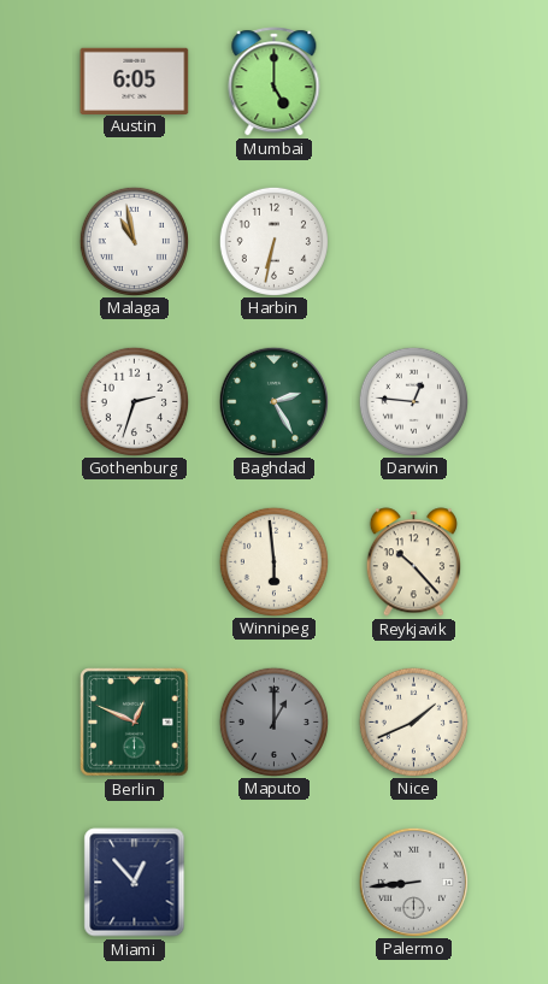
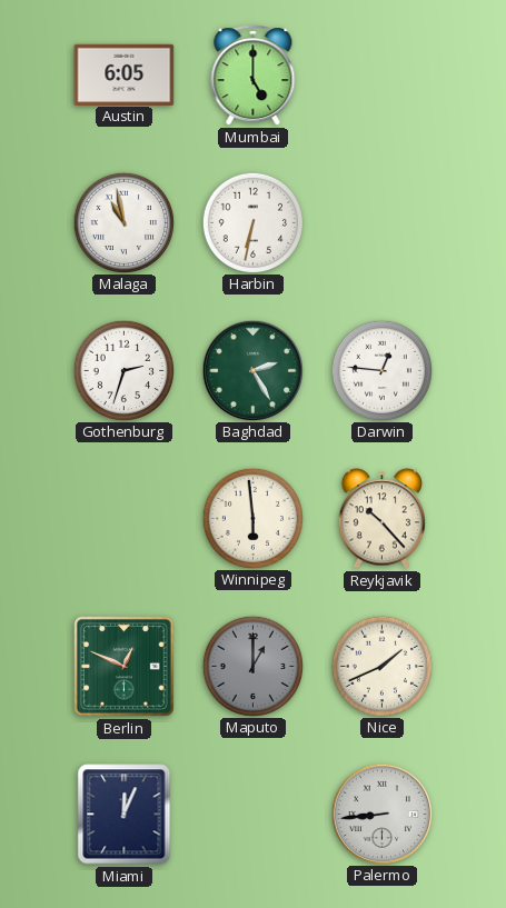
Miami: 12:53 -> 12:04 (125, 815)
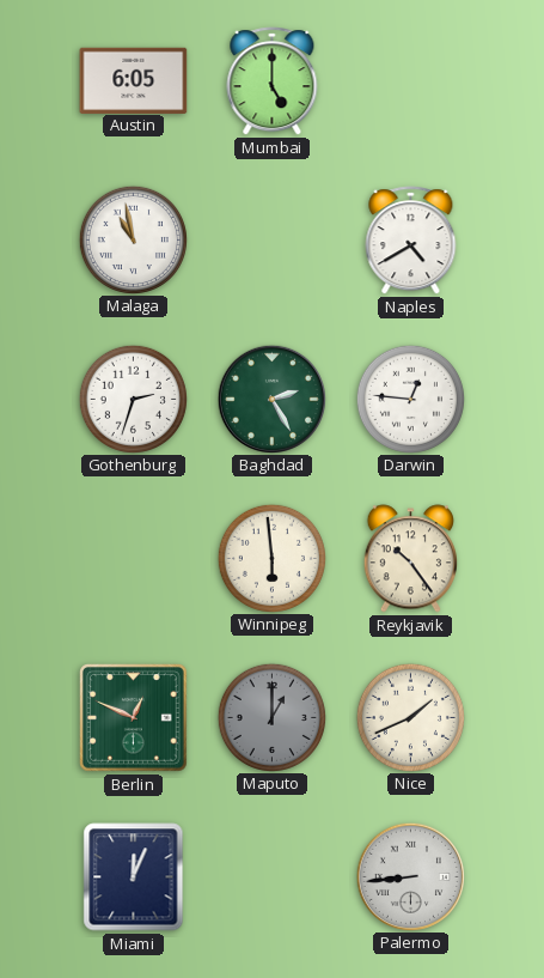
Harbin: 6:32 -> none (252, 222)
Naples: none -> 4:40 (411, 241)
Reykjavik: 10:23 -> 10:24 (410, 559)
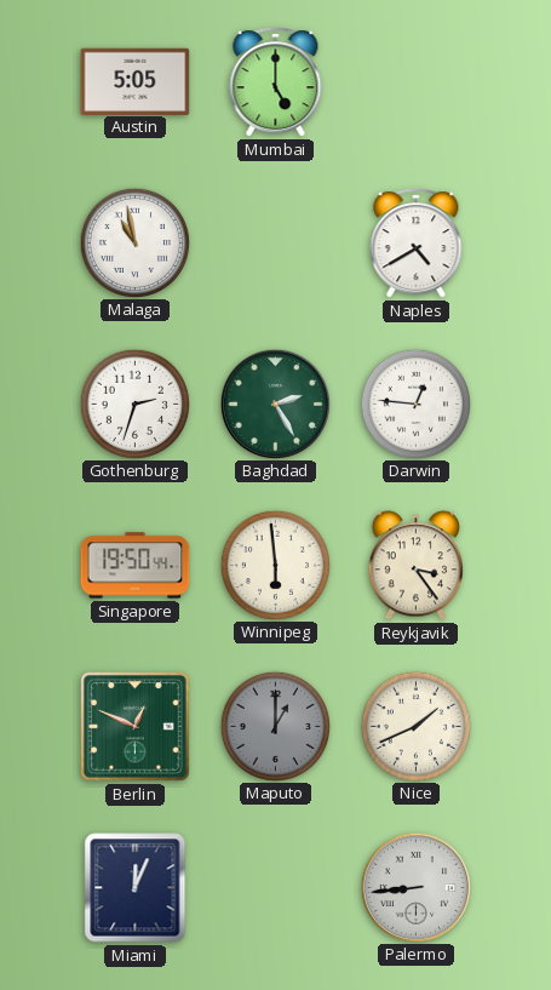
Austin: 6:05 -> 5:05 (136, 81)
Singapore: none -> 19:50 (136, 566)
Reykjavik: 10:24 -> 3:24 (415, 566)
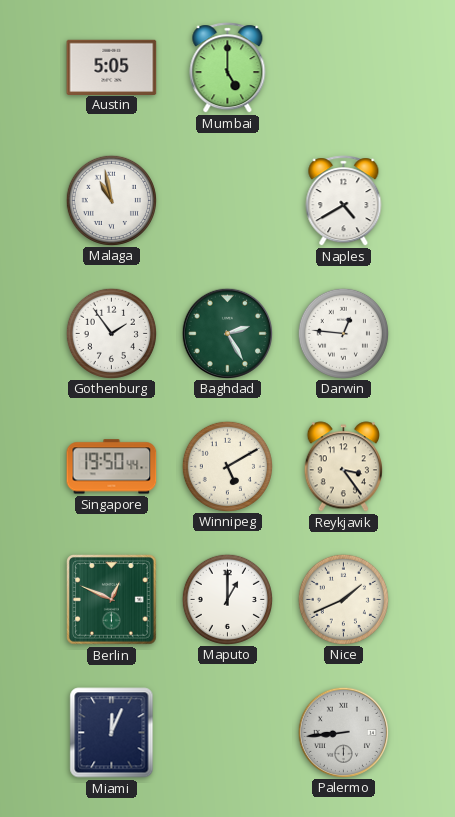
Gothenburg: 2:33 -> 1:54 (111, 333)
Winnipeg: 5:59 -> 5:10 (227, 466)
Maputo dial: grey -> white (227, 599)
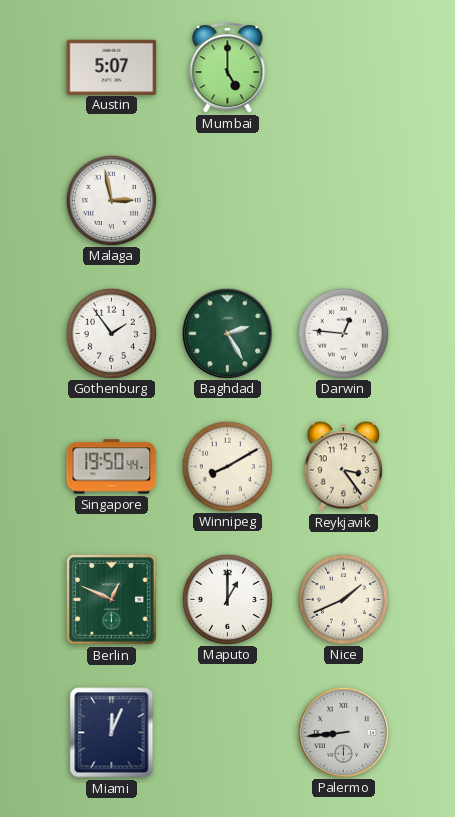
Austin: 5:05 -> 5:07 (112, 67)
Malaga: 10:58 -> 2:58 (111, 200)
Naples: 4:40 -> none (344, 201)
Winnipeg: 5:10 -> 8:10 (227, 466)
